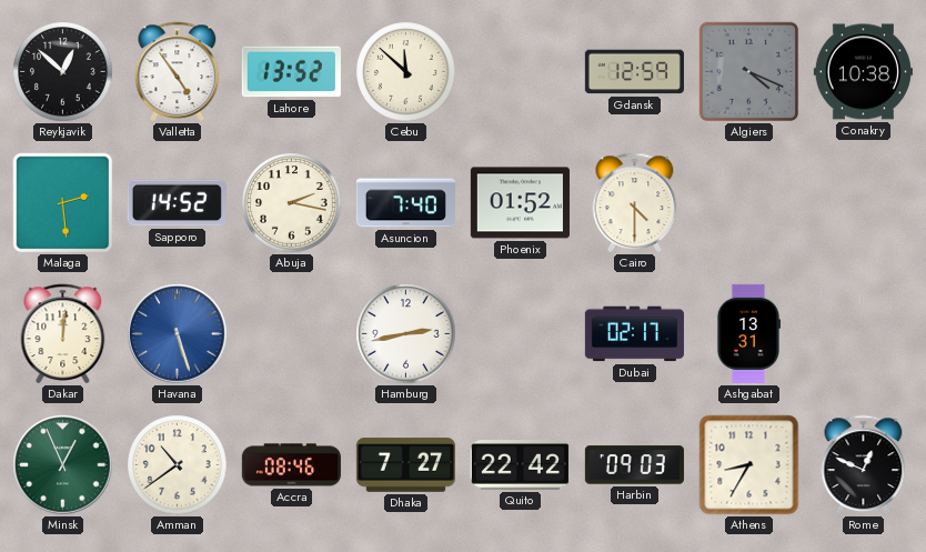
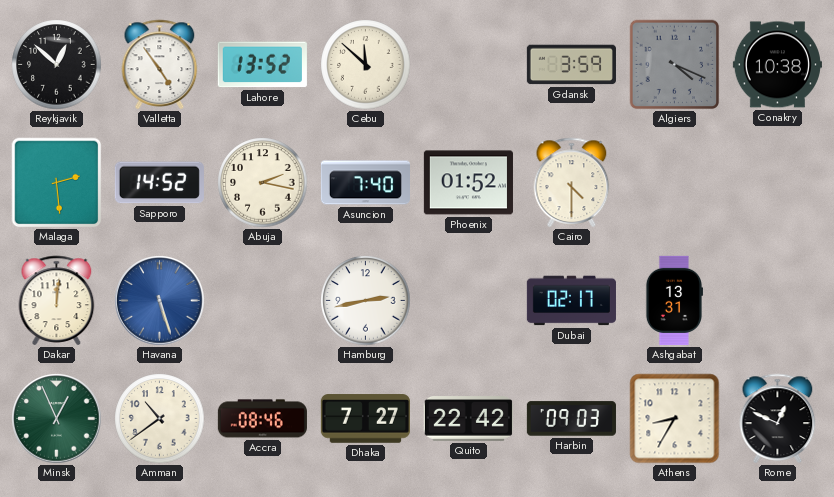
Gdansk: 12:59 -> 3:59 (571, 65)
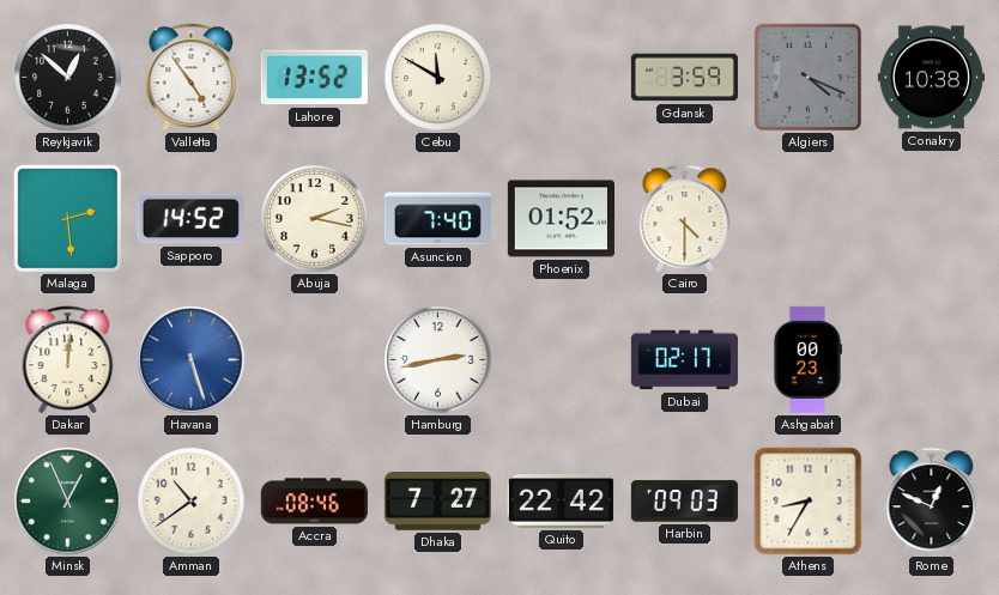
Cebu: 11:52 -> 11:50 (438, 78)
Ashgabat: 13:31 -> 00:23 (806, 359)
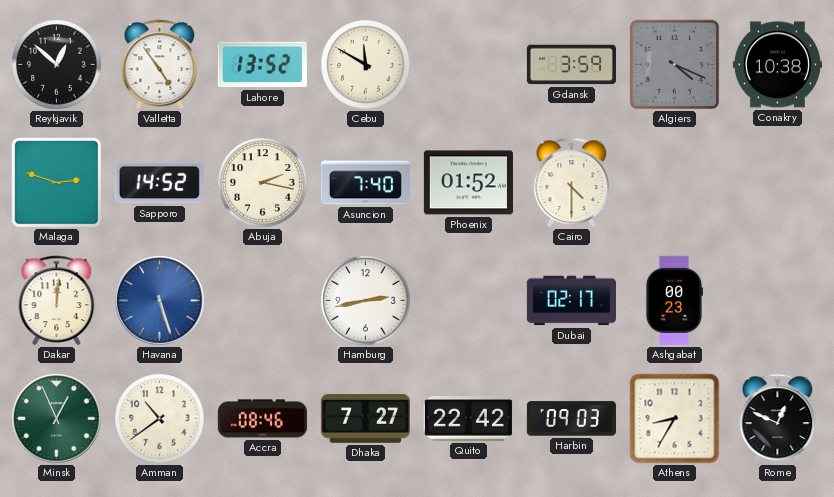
Malaga: 2:29 -> 2:48 (57, 183)
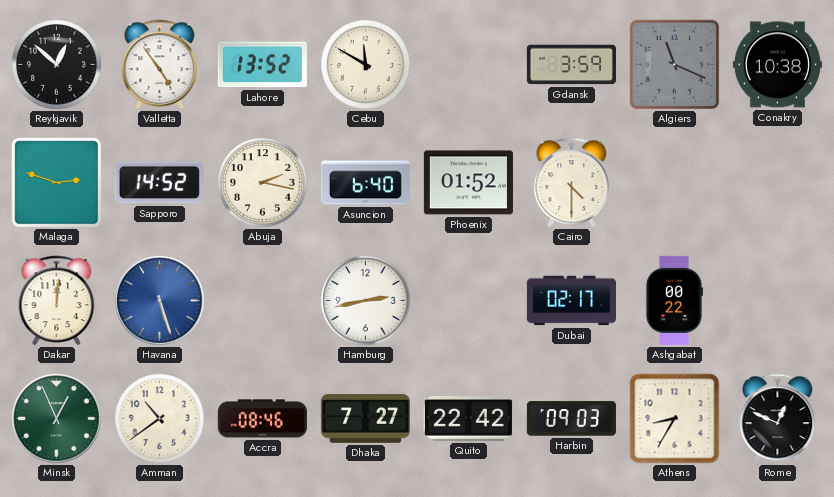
Algiers: 4:19 -> 11:19 (675, 65)
Asuncion: 7:40 -> 6:40 (365, 183)
Ashgabat: 00:23 -> 00:22 (673, 300)
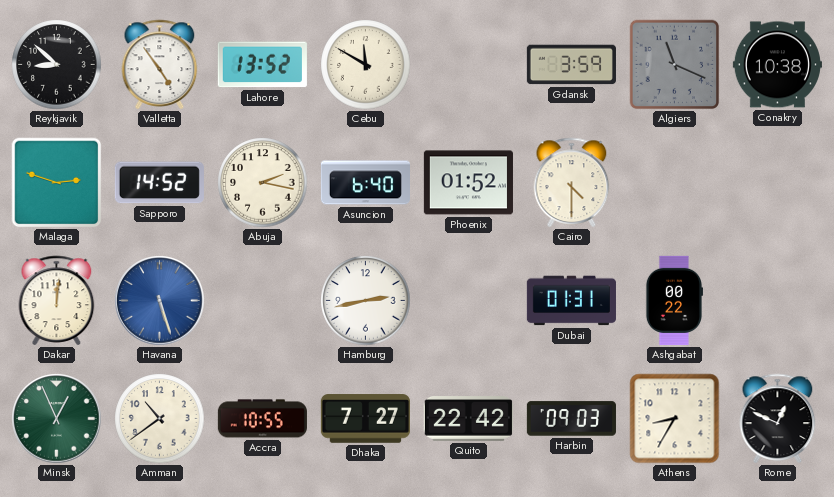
Reykjavik: 12:52 -> 8:52 (57, 65)
Dubai: 02:17 -> 01:31 (571, 301)
Accra: 08:46 -> 10:55 (262, 419)
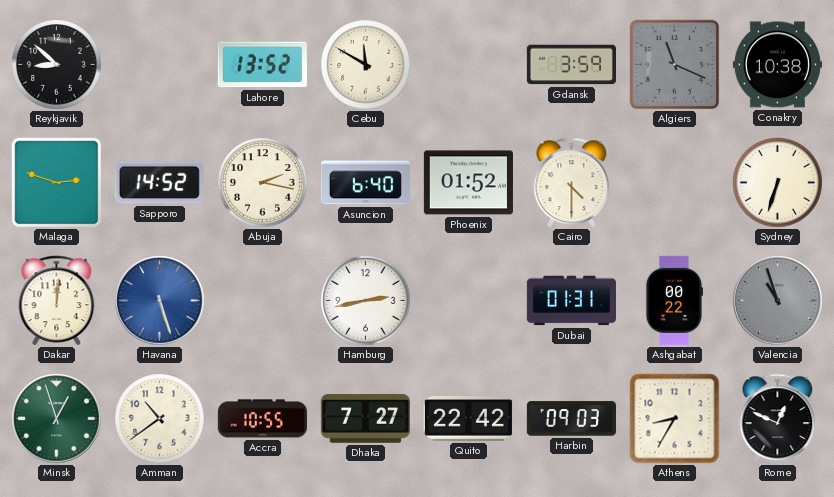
Valletta: 4:54 -> none (160, 64)
Sydney: none -> 6:33 (778, 183)
Valencia: none -> 10:57 (778, 301)
Minsk: 12:56 -> 12:57 (57, 419)
